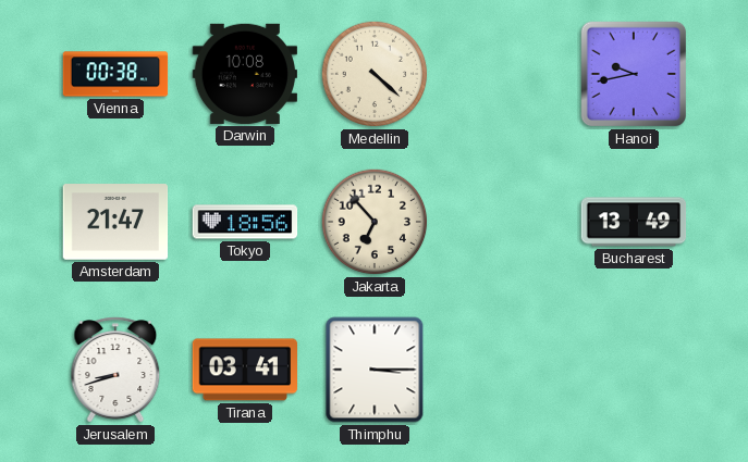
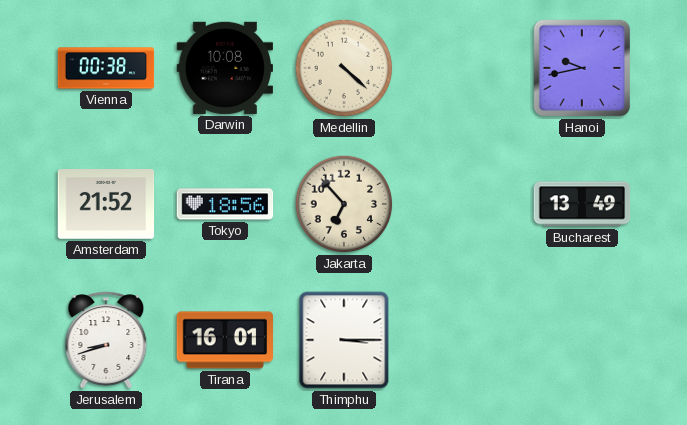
Amsterdam: 21:47 -> 21:52 (106, 204)
Tirana: 03:41 -> 16:01 (225, 340)
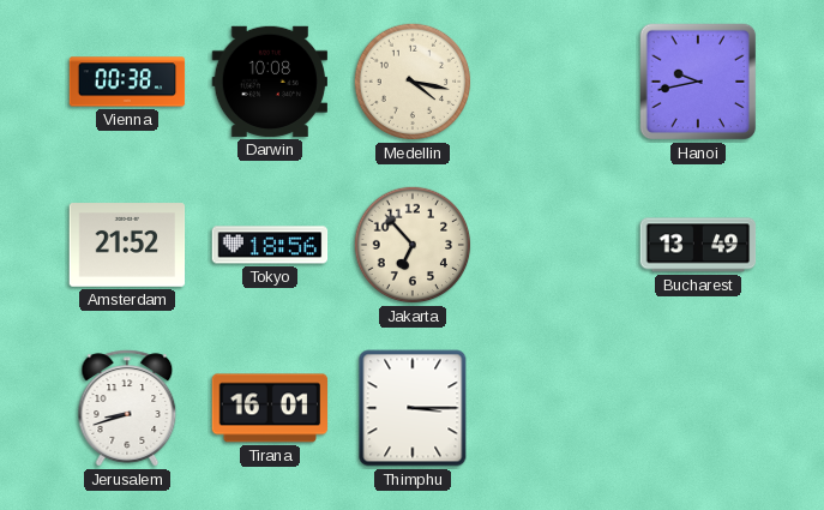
Medellin: 4:22 -> 4:17 (413, 82)
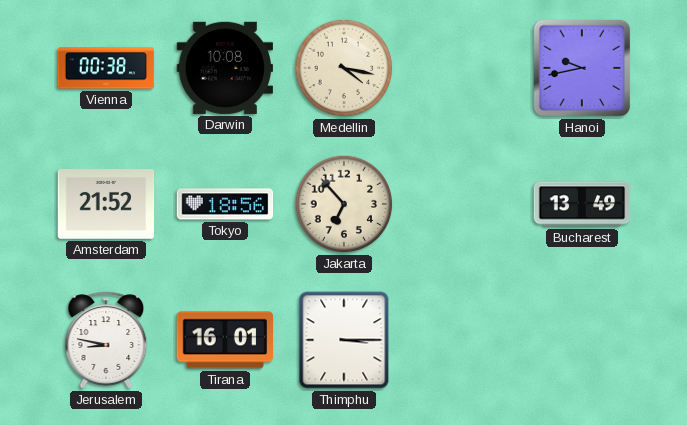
Jerusalem: 8:42 -> 8:47 (106, 340)
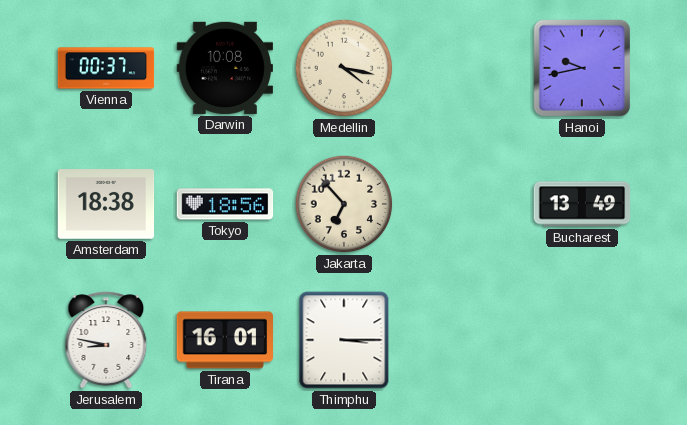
Vienna: 00:38 -> 00:37 (106, 68)
Amsterdam: 21:52 -> 18:38 (106, 204)
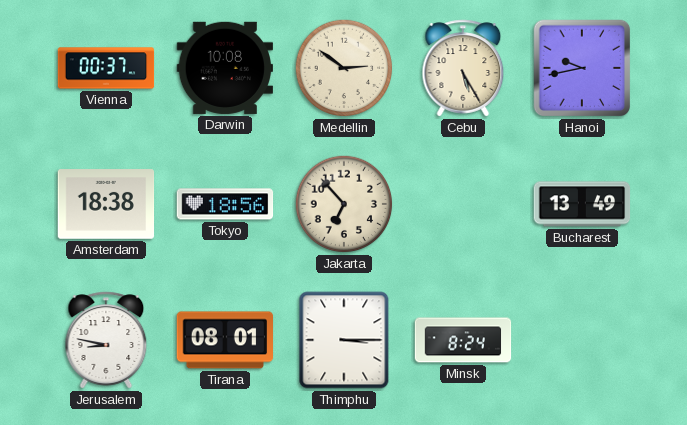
Medellin: 4:17 -> 2:51 (344, 68)
Cebu: none -> 5:25 (463, 68)
Tirana: 16:01 -> 08:01 (225, 340)
Minsk: none -> 8:24 (463, 340)
